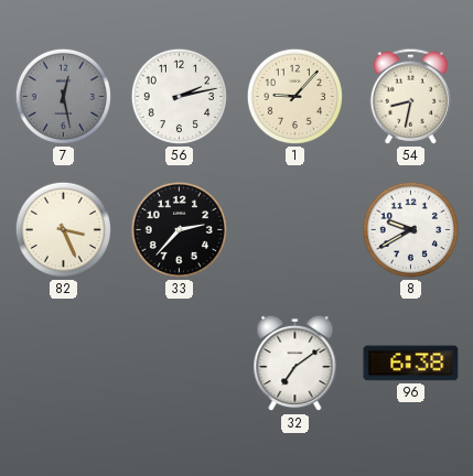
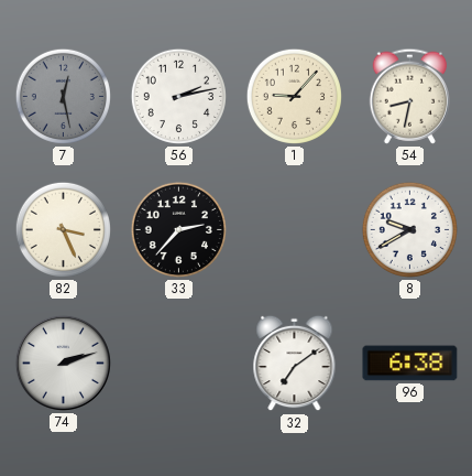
74: none -> 2:12 (63, 363)
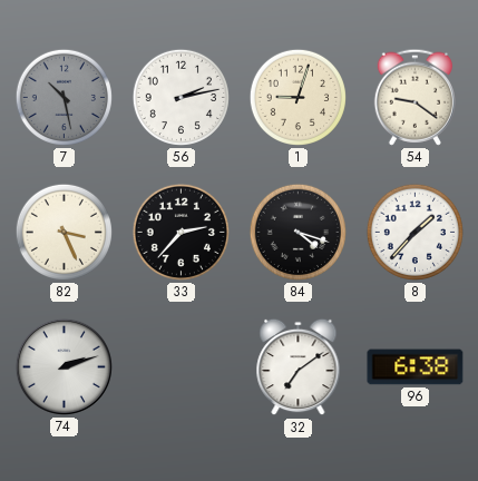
7: 12:28 -> 10:28 (64, 97)
1: 9:07 -> 9:03 (297, 97)
54: 8:32 -> 9:21 (414, 97)
84: none -> 4:18 (297, 232)
8: 9:40 -> 1:37 (414, 232)
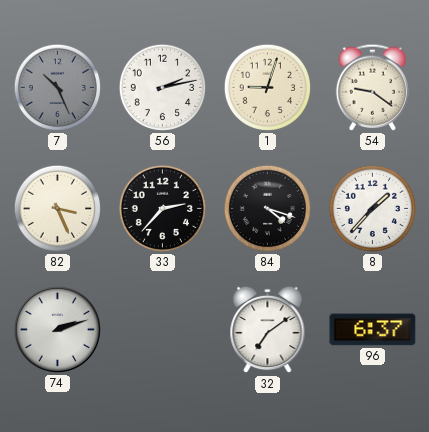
7: 10:28 -> 10:26 (57, 87)
96: 6:38 -> 6:37 (373, 330)
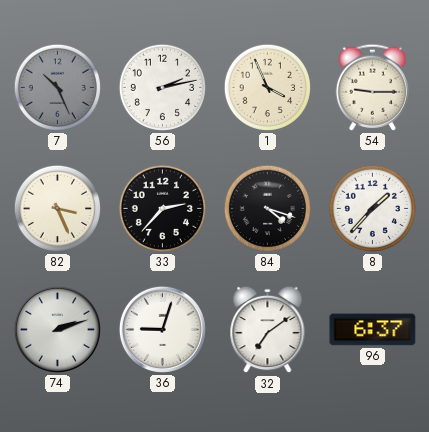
1: 9:03 -> 3:56 (267, 87)
54: 9:21 -> 9:15 (372, 87)
36: none -> 9:03 (162, 329)
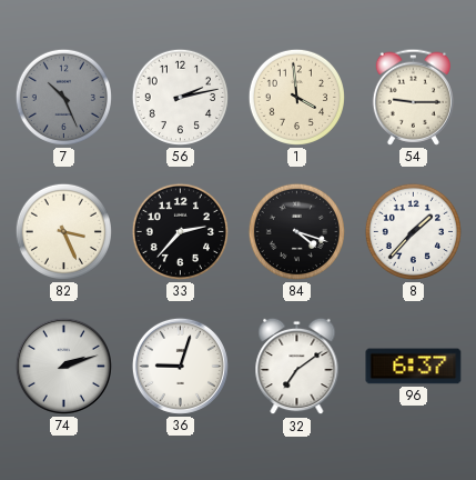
1: 3:56 -> 3:59 (296, 97)
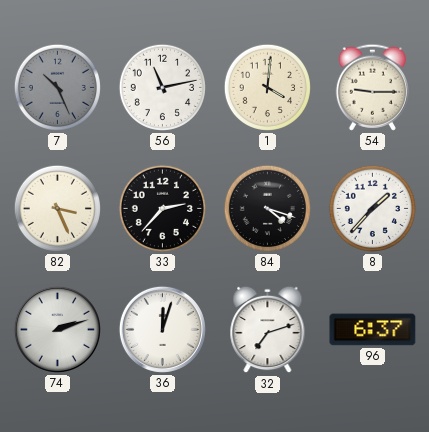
56: 2:13 -> 11:13 (162, 87)
1: 3:59 -> 4:01 (267, 87)
36: 9:03 -> 12:03 (162, 329)
32: 7:09 -> 7:12 (268, 330)
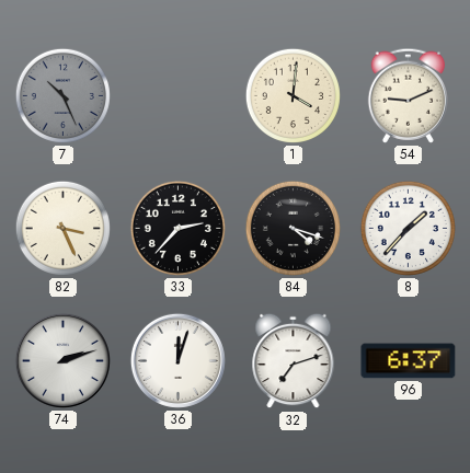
56: 11:13 -> none (162, 87)
54: 9:15 -> 9:11 (408, 95)
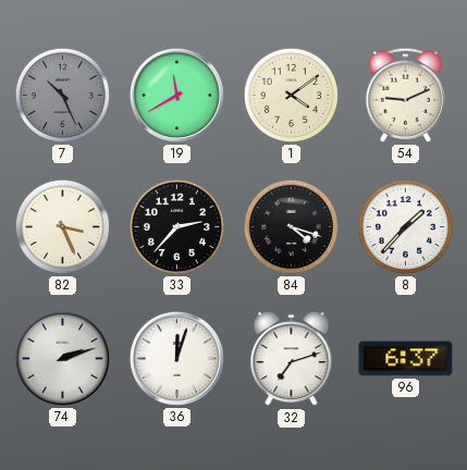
19: none -> 11:40 (176, 95)
1: 4:01 -> 4:09 (291, 95)
